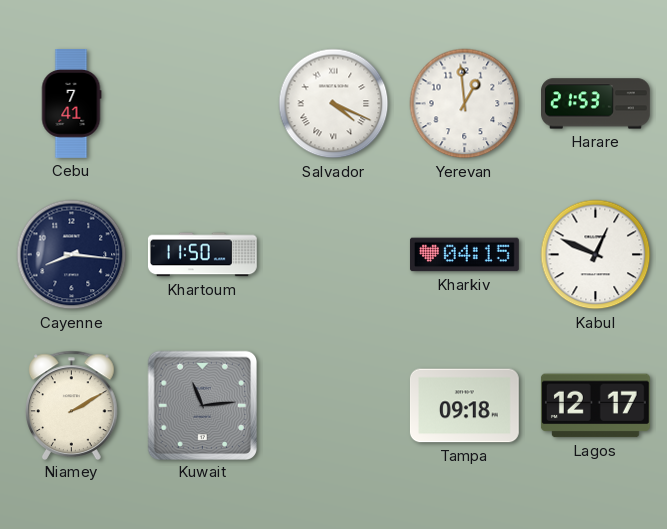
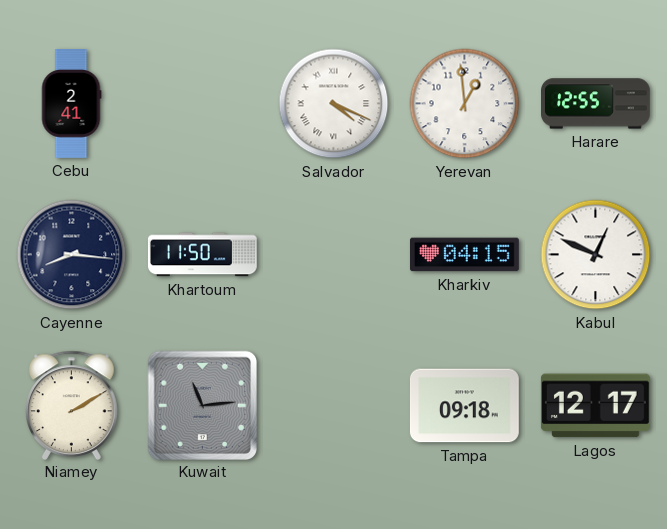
Cebu: 7:41 -> 2:41 (71, 104)
Harare: 21:53 -> 12:55 (596, 104)
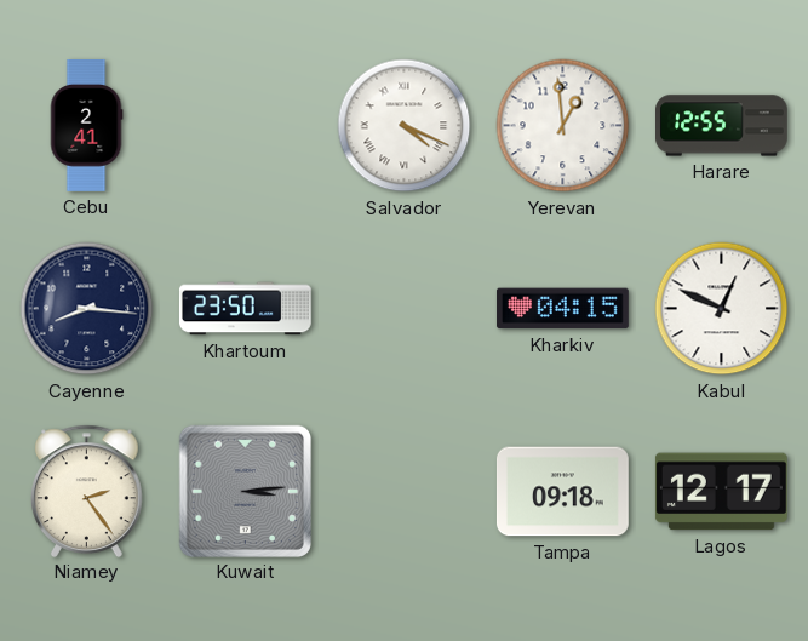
Khartoum: 11:50 -> 23:50 (245, 309)
Niamey: 2:10 -> 2:24 (87, 491)
Kuwait: 11:14 -> 3:14 (245, 491)
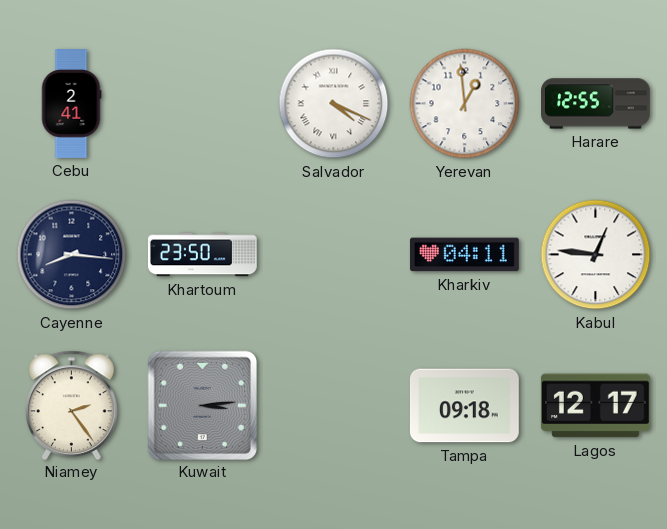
Kharkiv: 04:15 -> 04:11 (464, 255)
Kabul: 12:49 -> 12:46 (596, 255)
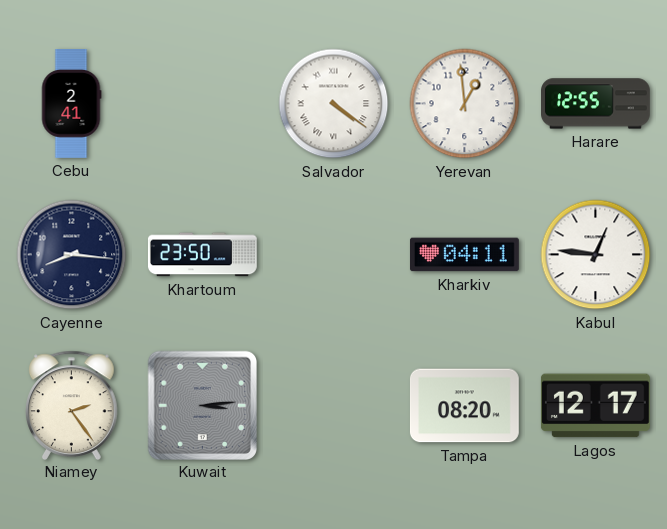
Salvador: 4:19 -> 4:21 (334, 104)
Tampa: 09:18 -> 08:20 (464, 406)
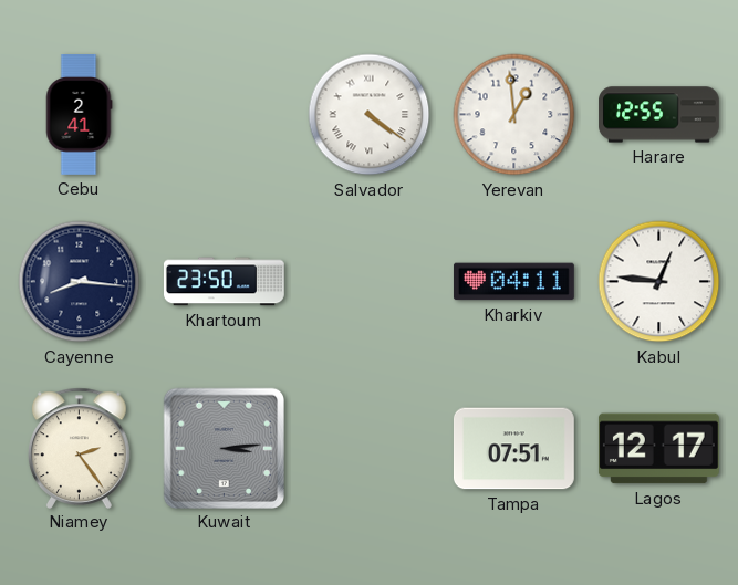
Tampa: 08:20 -> 07:51 (513, 449)
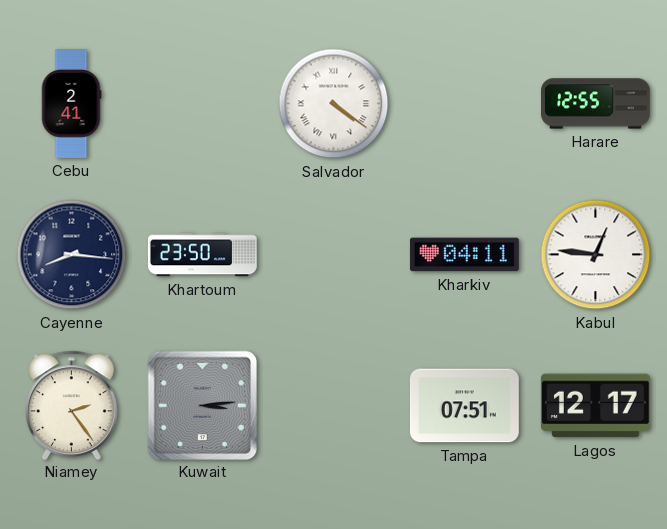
Yerevan: 12:59 -> none (514, 115)
